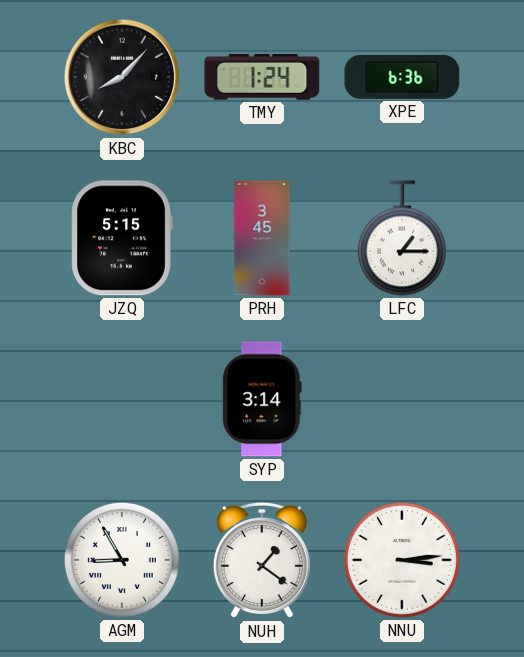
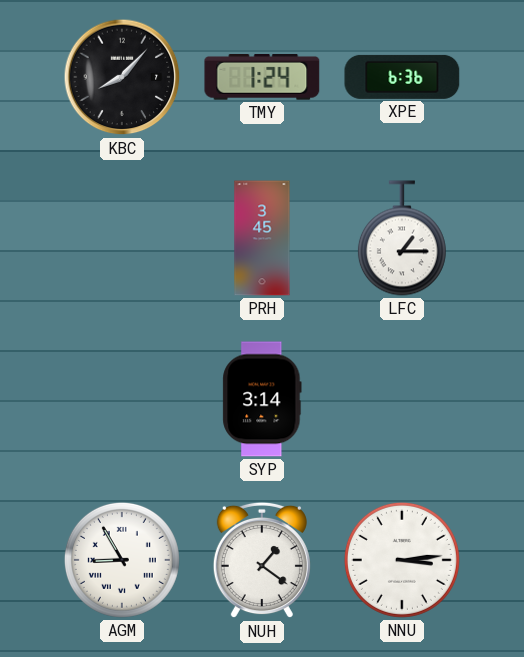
JZQ: 5:15 -> none (122, 238)
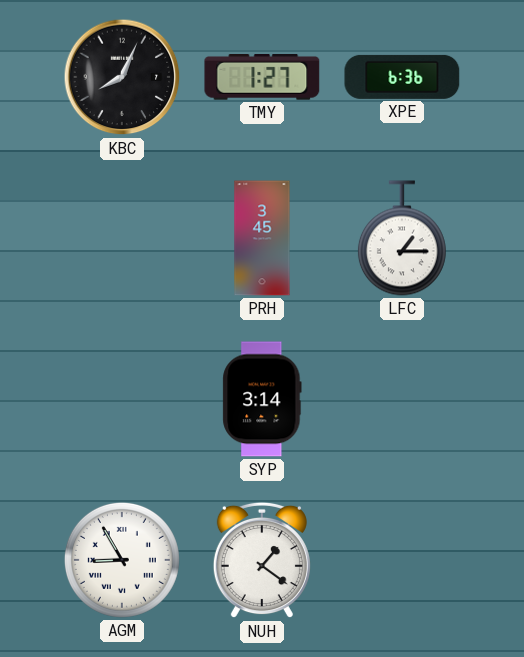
KBC: 8:07 -> 8:04 (122, 77)
TMY: 1:24 -> 1:27 (262, 77)
NNU: 3:14 -> none (402, 560)
